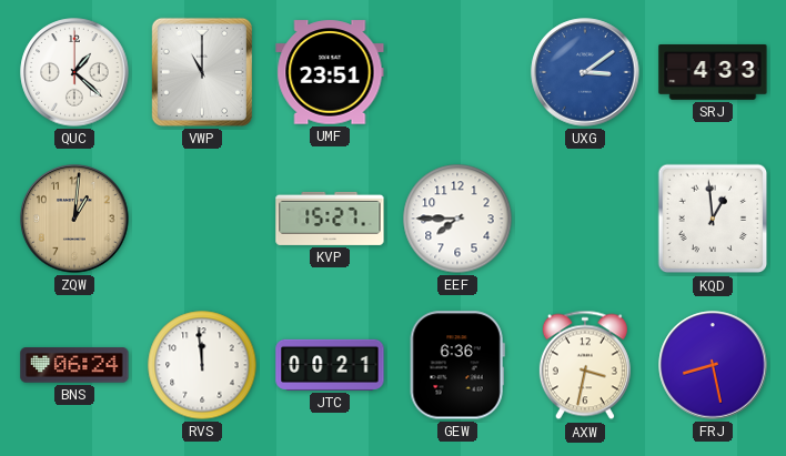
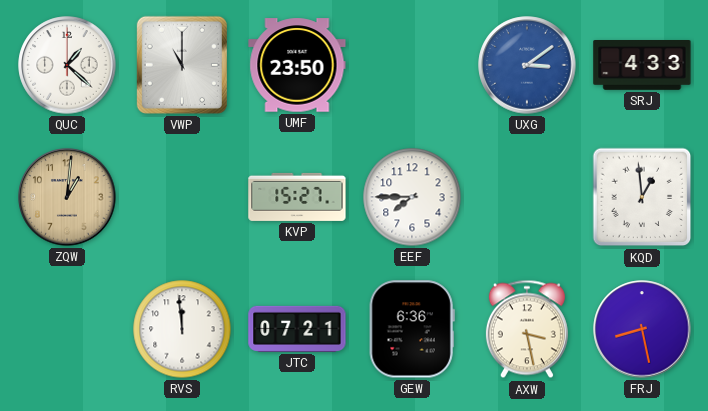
UMF: 23:51 -> 23:50 (297, 65)
BNS: 06:24 -> none (74, 365)
JTC: 00:21 -> 07:21 (297, 329)
AXW: 3:32 -> 3:28 (527, 329)
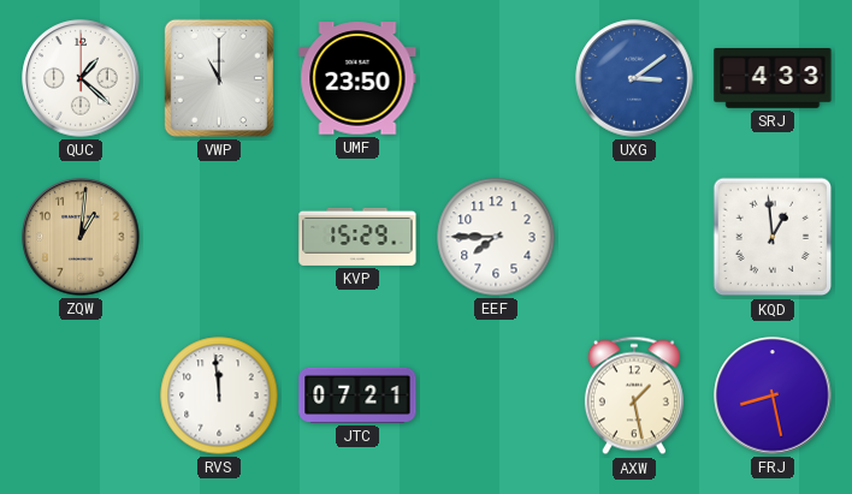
KVP: 15:27 -> 15:29 (357, 237)
GEW: 6:36 -> none (412, 329)
AXW: 3:28 -> 1:28 (634, 395)
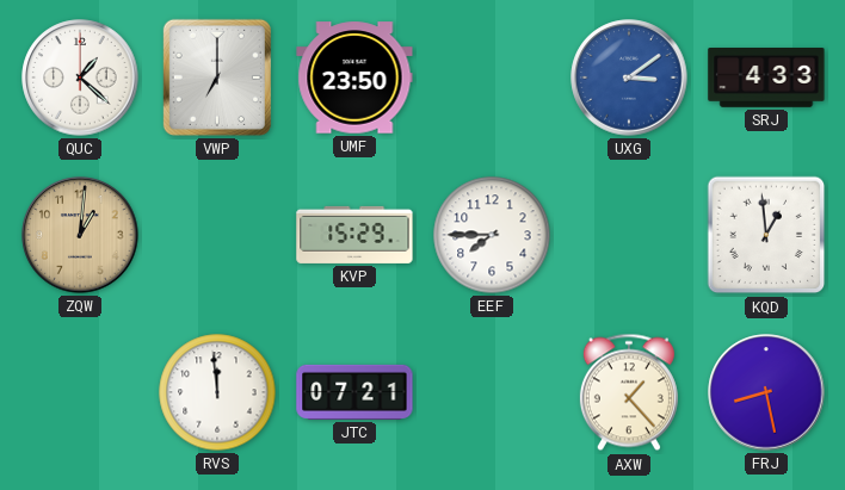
VWP: 11:00 -> 7:00 (217, 77)
AXW: 1:28 -> 1:23 (629, 392)
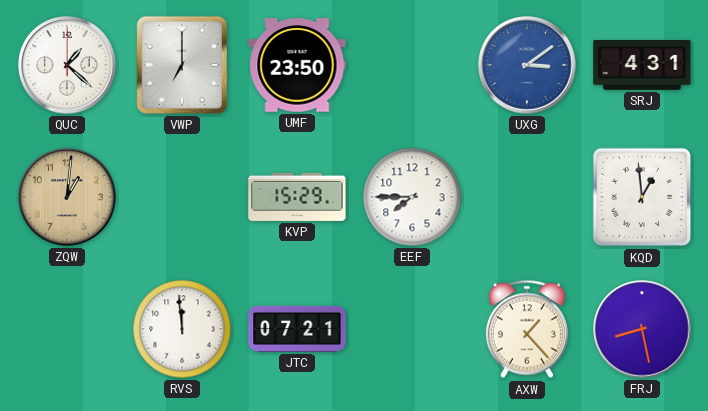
SRJ: 4:33 -> 4:31 (642, 66)
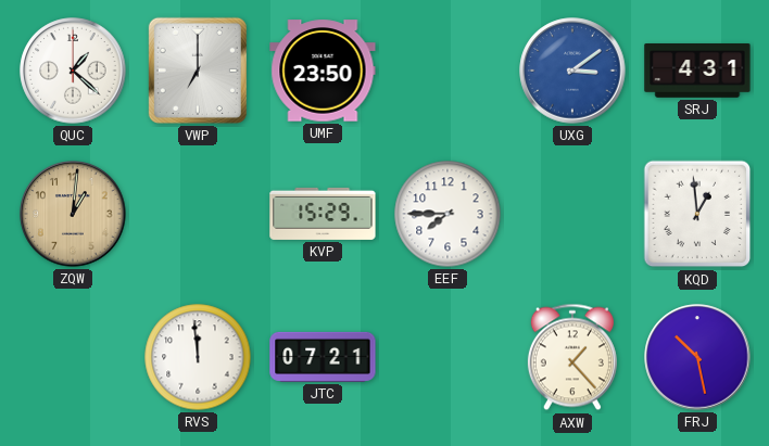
FRJ: 8:28 -> 10:28 (697, 357)
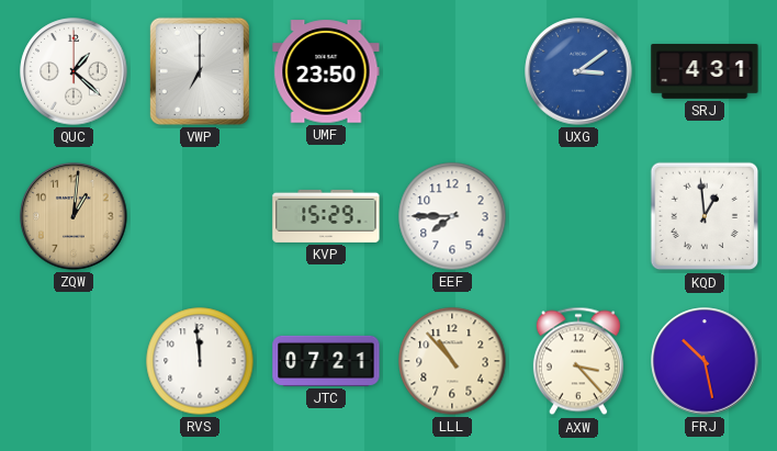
LLL: none -> 10:53 (452, 361)
AXW: 1:23 -> 3:23 (578, 361)
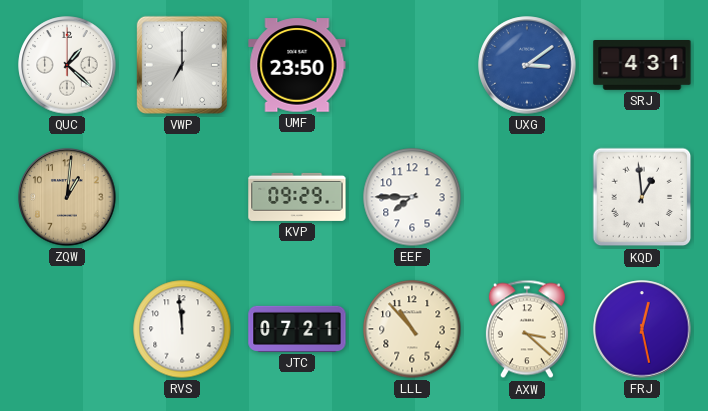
KVP: 15:29 -> 09:29 (297, 197)
AXW: 3:23 -> 3:22 (527, 329)
FRJ: 10:28 -> 12:28 (642, 329)
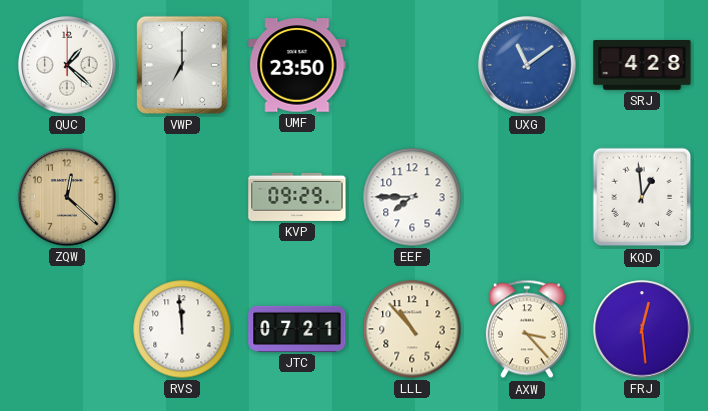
UXG: 3:09 -> 11:09 (527, 65)
SRJ: 4:31 -> 4:28 (642, 66)
ZQW: 1:01 -> 12:22 (67, 197)
AXW: 3:22 -> 3:23 (527, 329)
FRJ: 12:28 -> 12:29 (642, 329)
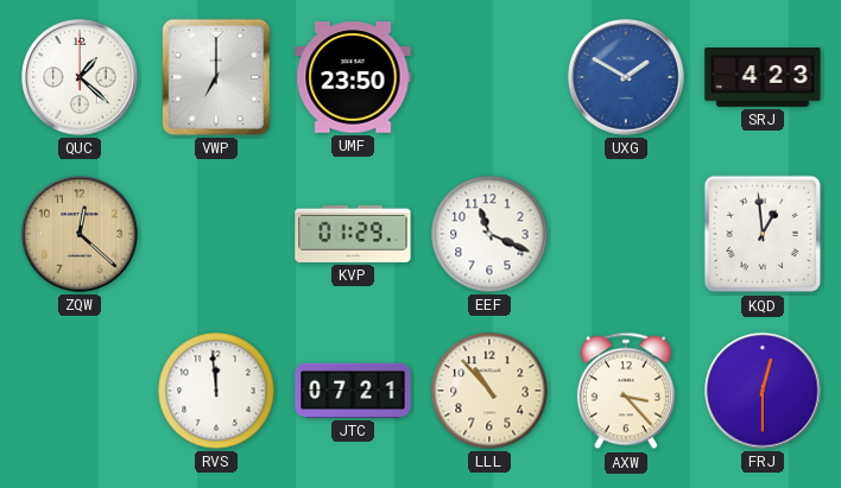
UXG: 11:09 -> 1:50 (626, 77)
SRJ: 4:28 -> 4:23 (763, 78)
KVP: 09:29 -> 01:29 (353, 234)
EEF: 7:45 -> 11:19 (489, 234)
FRJ: 12:29 -> 12:30 (763, 391)
